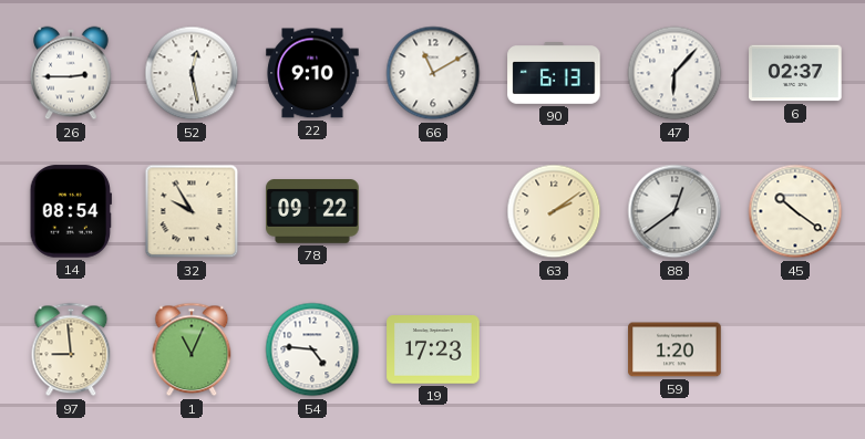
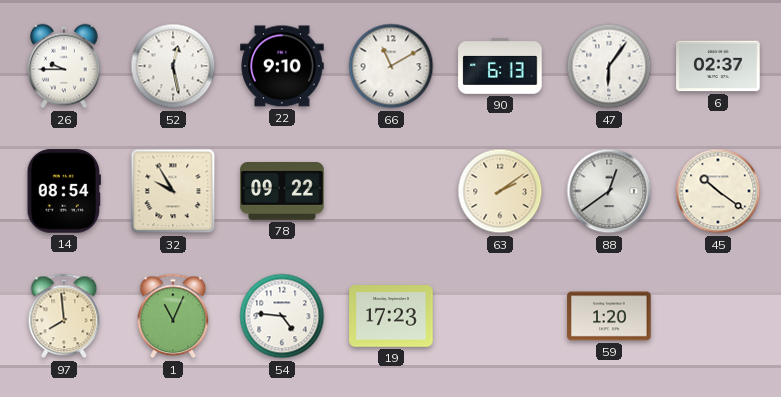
26: 2:45 -> 9:45 (64, 66)
47: 6:07 -> 6:06 (609, 66)
97: 8:59 -> 7:59 (64, 316)
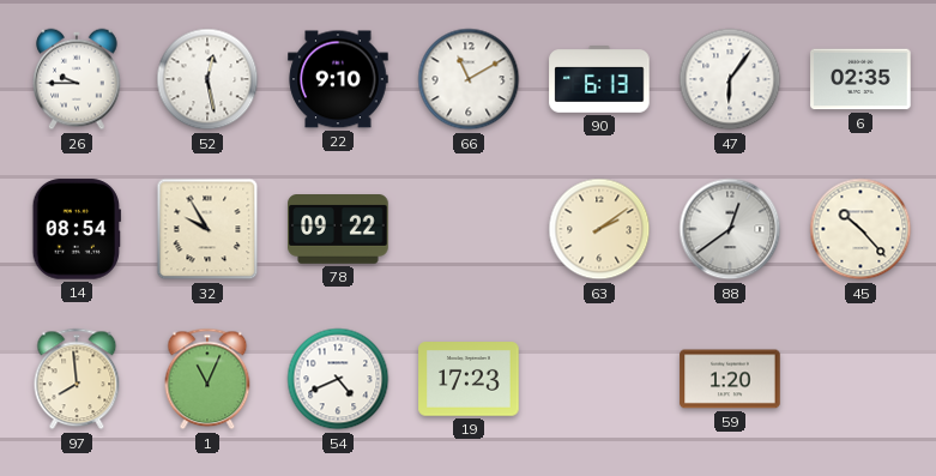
6: 02:37 -> 02:35 (860, 79)
45: 10:21 -> 10:23 (860, 229)
54: 4:46 -> 4:41 (338, 379)
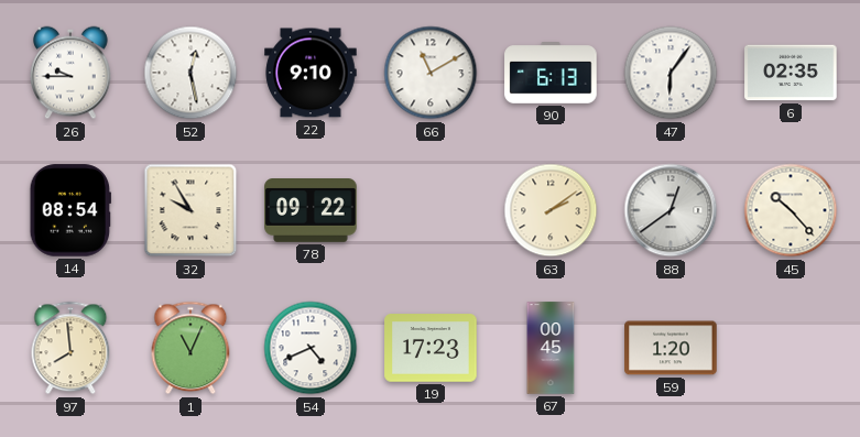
67: none -> 00:45 (551, 348)
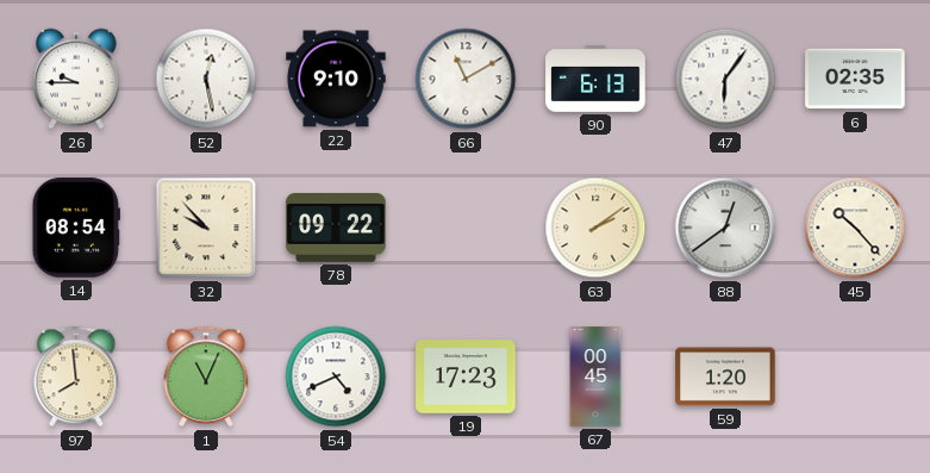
32: 9:55 -> 9:53 (206, 228)
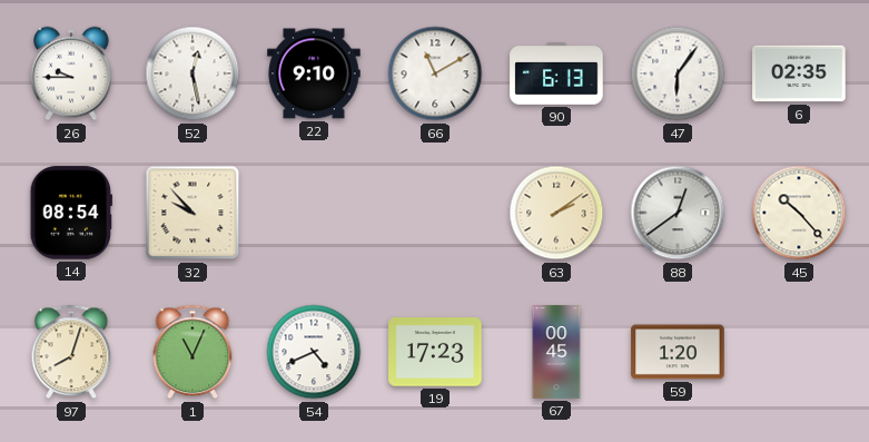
78: 09:22 -> none (336, 229)
97: 7:59 -> 8:03 (71, 352)
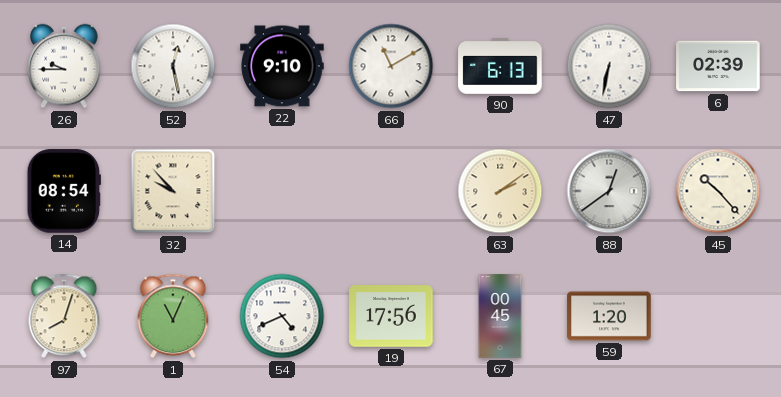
47: 6:06 -> 6:32 (609, 66)
6: 02:35 -> 02:39 (718, 66)
19: 17:23 -> 17:56 (391, 316)
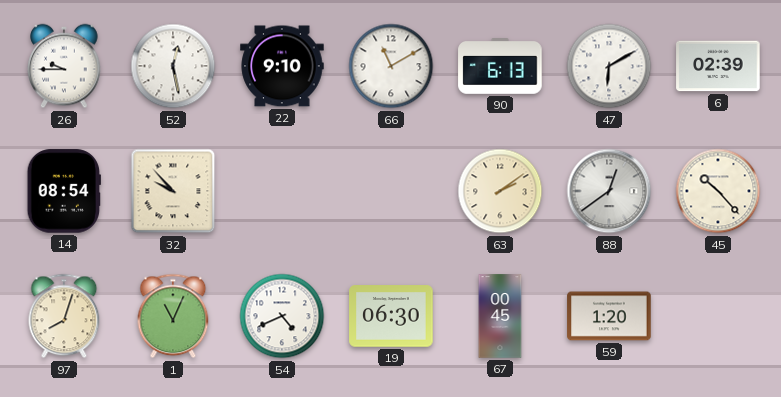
47: 6:32 -> 6:10 (609, 66)
19: 17:56 -> 06:30 (391, 316)
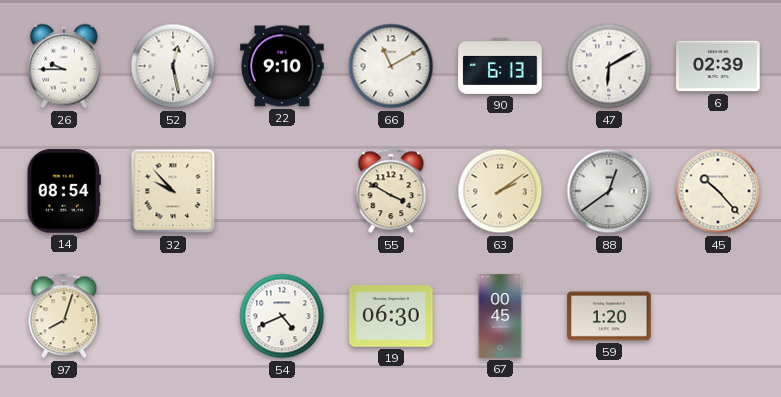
55: none -> 3:50 (391, 191)
1: 11:04 -> none (173, 316)
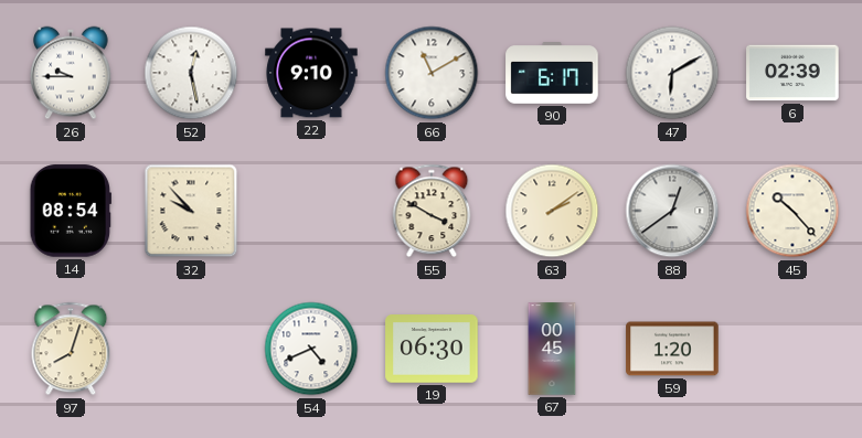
90: 6:13 -> 6:17 (552, 73)
